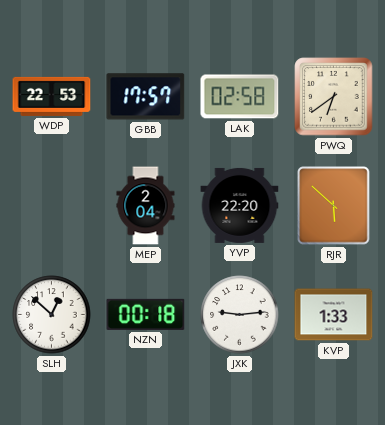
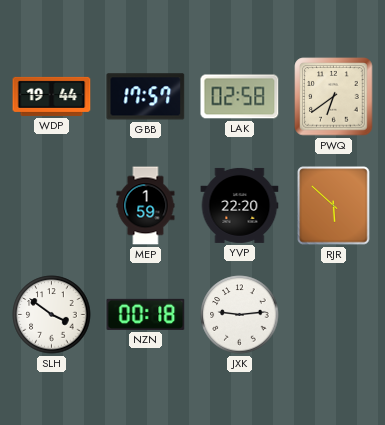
WDP: 22:53 -> 19:44 (52, 96)
MEP: 2:04 -> 1:59 (146, 206)
SLH: 12:52 -> 3:51 (52, 315)
KVP: 1:33 -> none (334, 315)
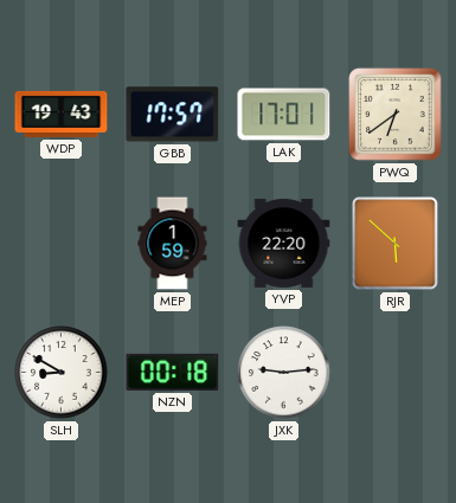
WDP: 19:44 -> 19:43 (62, 114)
LAK: 02:58 -> 17:01 (284, 115)
SLH: 3:51 -> 8:50 (62, 373)
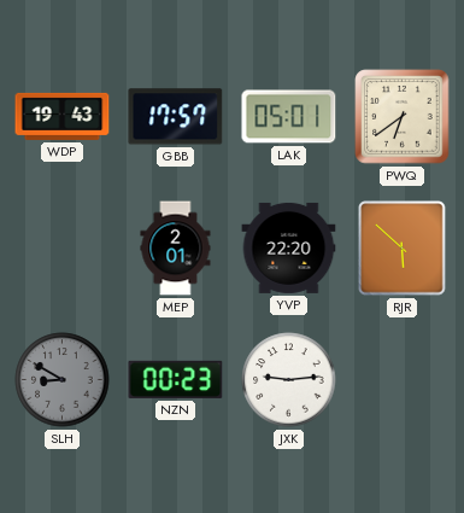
LAK: 17:01 -> 05:01 (289, 117)
MEP: 1:59 -> 2:01 (176, 249)
SLH dial: white -> grey (63, 380)
NZN: 00:18 -> 00:23 (176, 379)
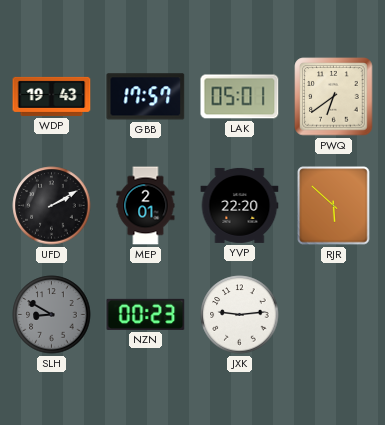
UFD: none -> 2:10 (52, 206)
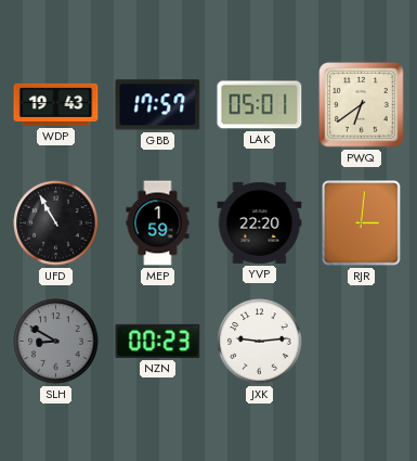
UFD: 2:10 -> 10:55 (56, 223)
MEP: 2:01 -> 1:59 (158, 223)
RJR: 5:52 -> 3:01 (362, 223)
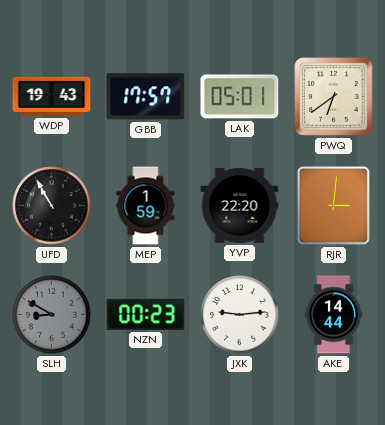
AKE: none -> 14:44 (334, 315)
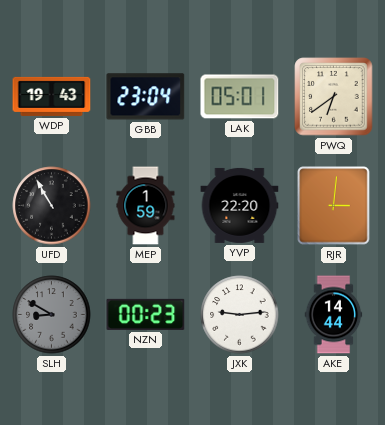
GBB: 17:57 -> 23:04 (146, 97)
